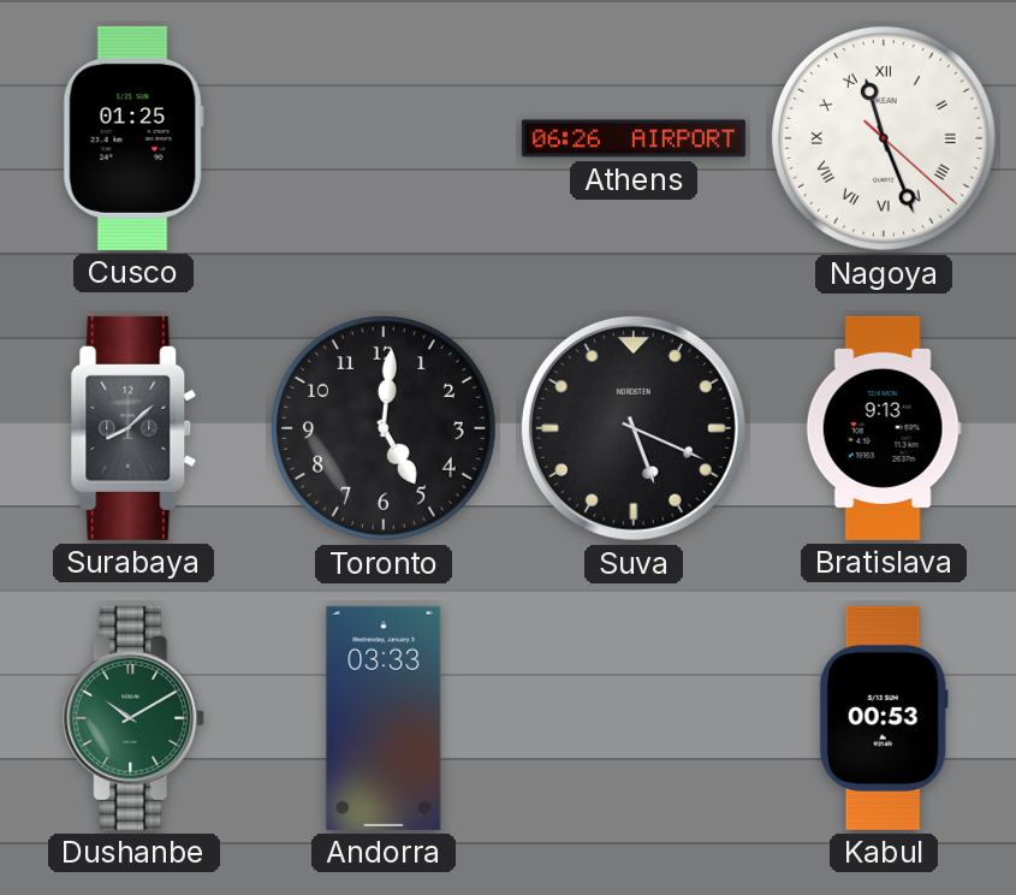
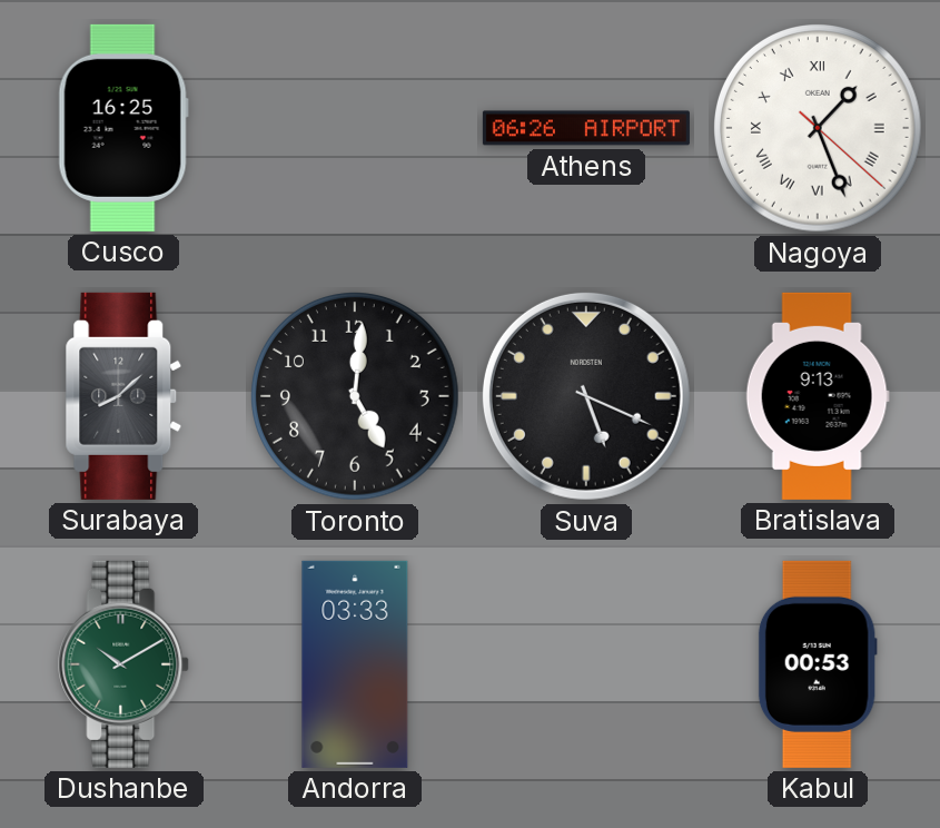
Cusco: 01:25 -> 16:25 (123, 128)
Nagoya: 11:26 -> 1:26 (819, 129)
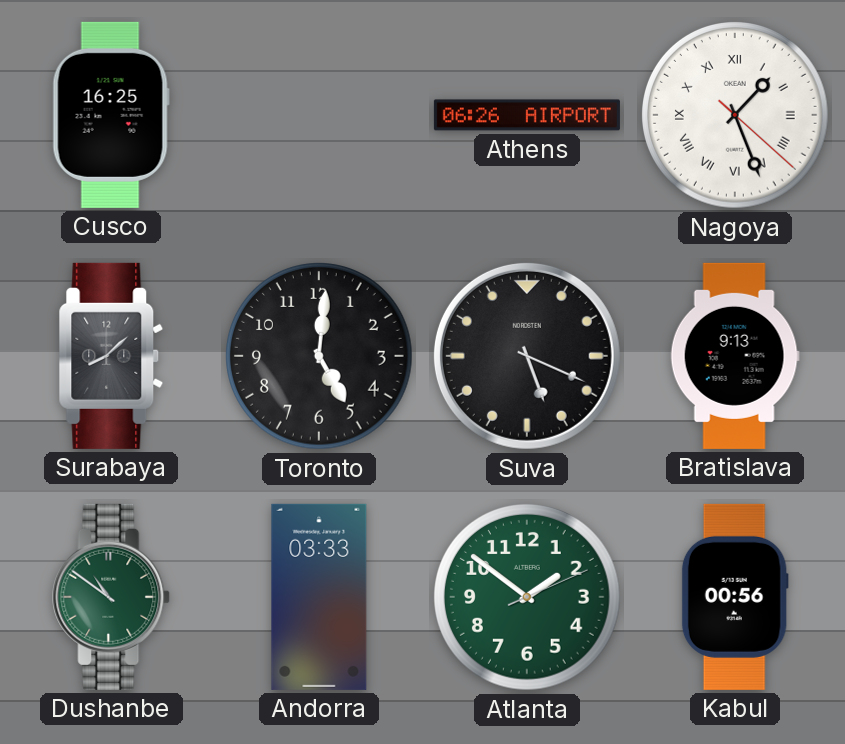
Dushanbe: 10:10 -> 10:51 (112, 597)
Atlanta: none -> 1:51 (528, 598)
Kabul: 00:53 -> 00:56 (735, 597)
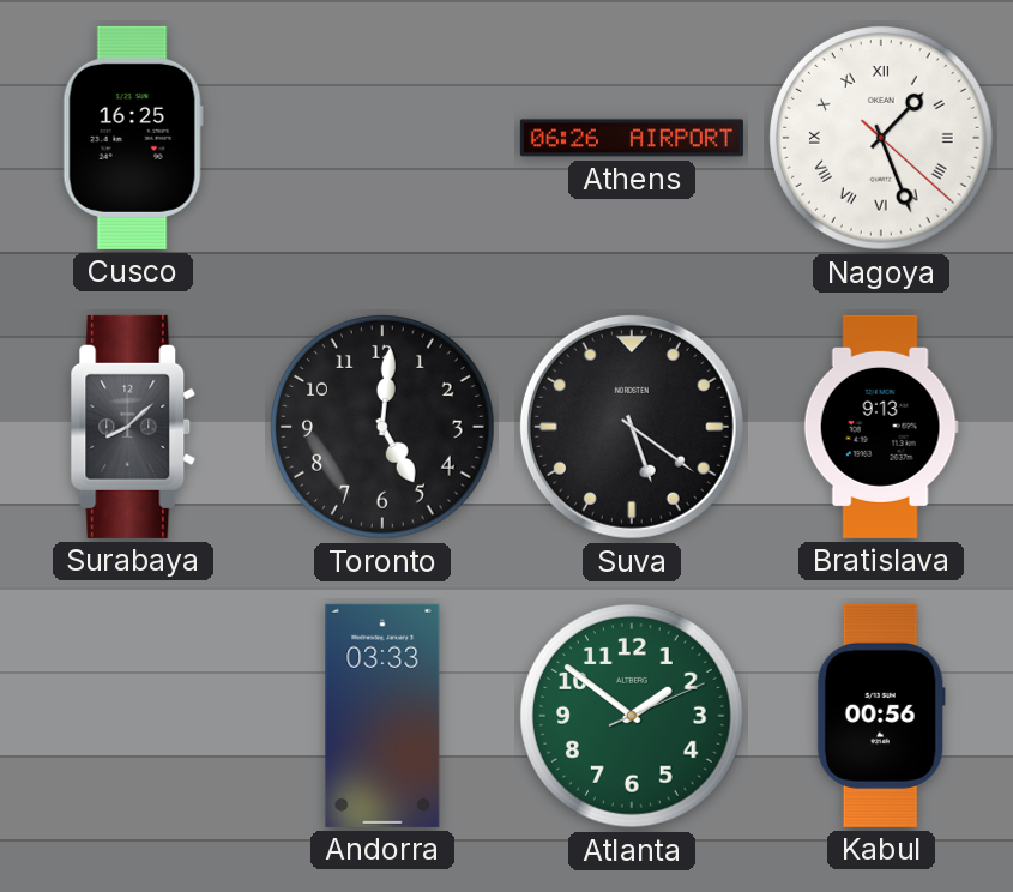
Suva: 5:19 -> 5:21 (632, 427)
Dushanbe: 10:51 -> none (112, 597)
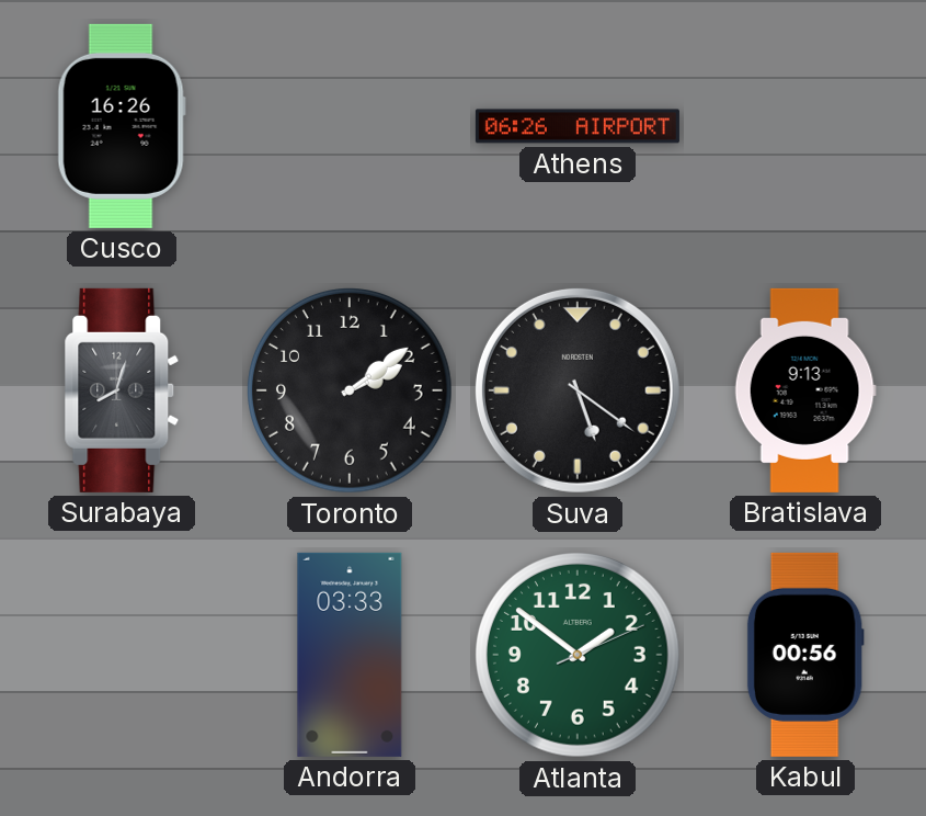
Cusco: 16:25 -> 16:26 (122, 126)
Nagoya: 1:26 -> none (882, 139)
Surabaya: 8:08 -> 8:03 (122, 390)
Toronto: 5:01 -> 2:09 (351, 392)
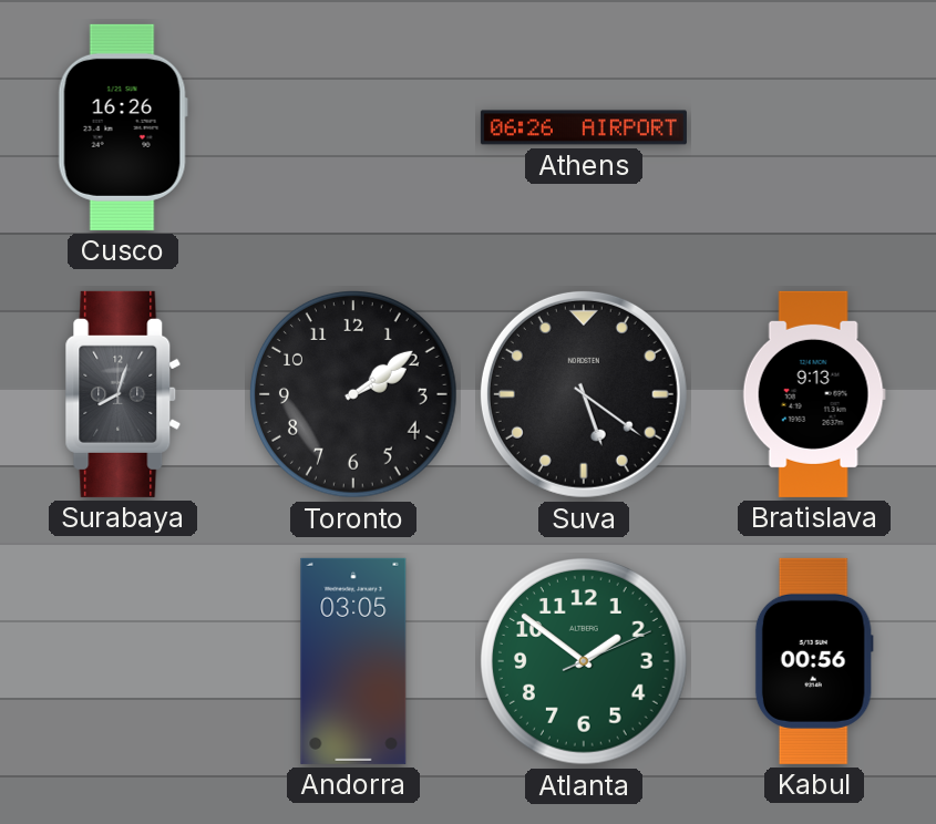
Andorra: 03:33 -> 03:05 (353, 661)
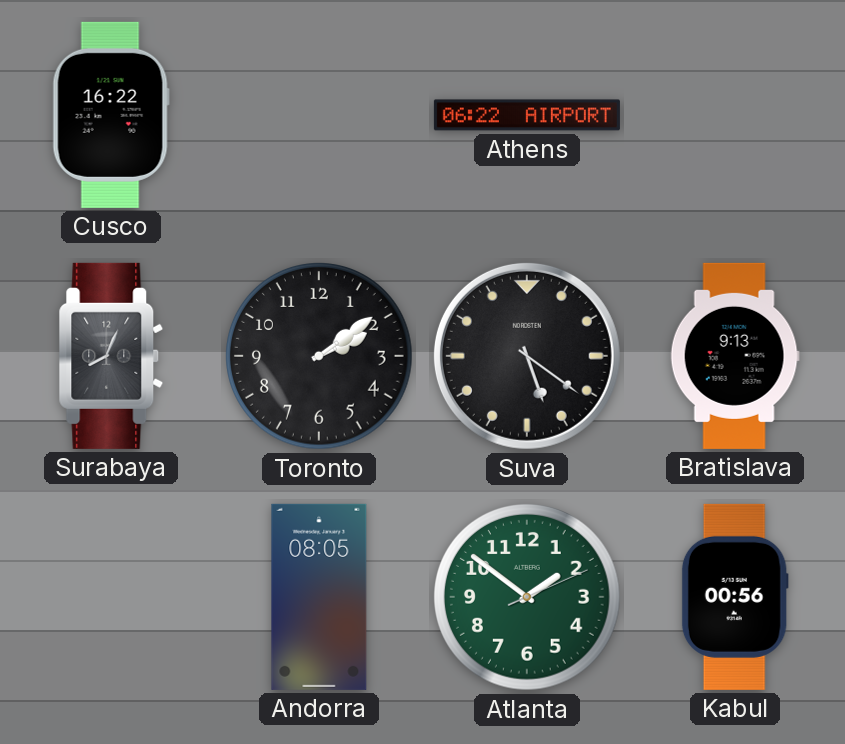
Cusco: 16:26 -> 16:22 (111, 115)
Athens: 06:26 -> 06:22 (527, 115)
Surabaya: 8:03 -> 8:04 (111, 356)
Andorra: 03:05 -> 08:05 (319, 597)
